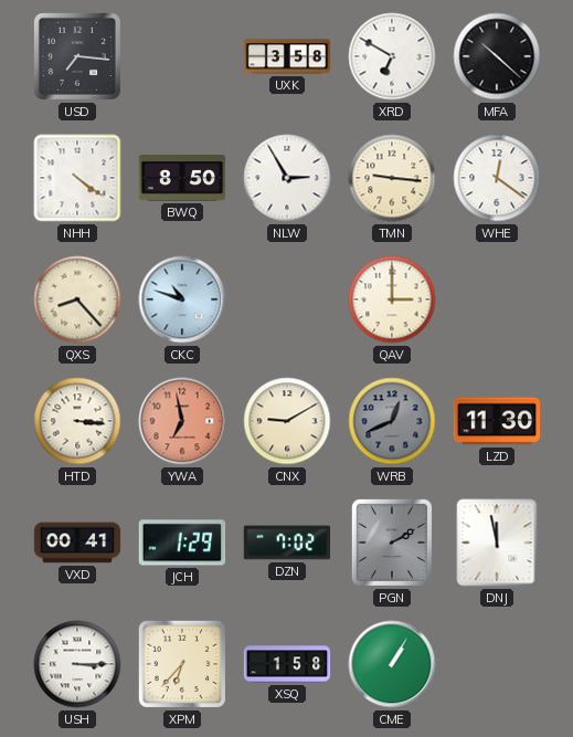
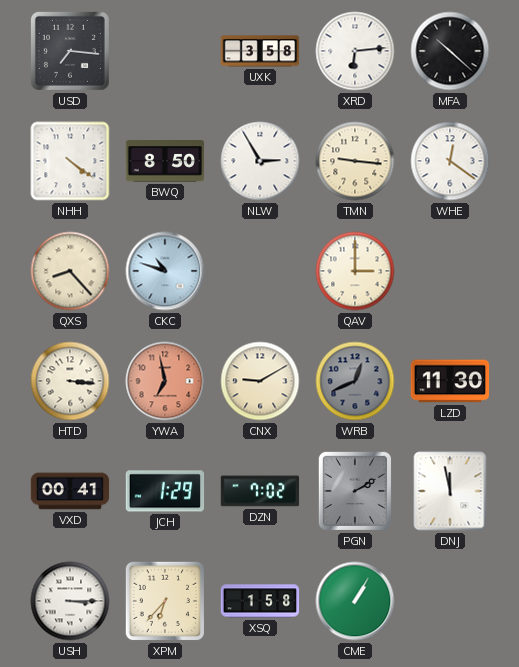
XRD: 6:50 -> 6:14 (355, 51)
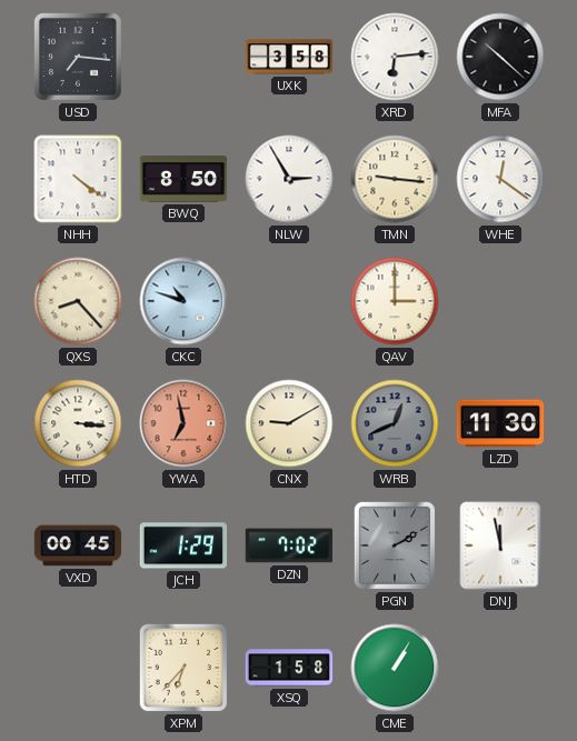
VXD: 00:41 -> 00:45 (78, 545)
USH: 3:15 -> none (70, 601)
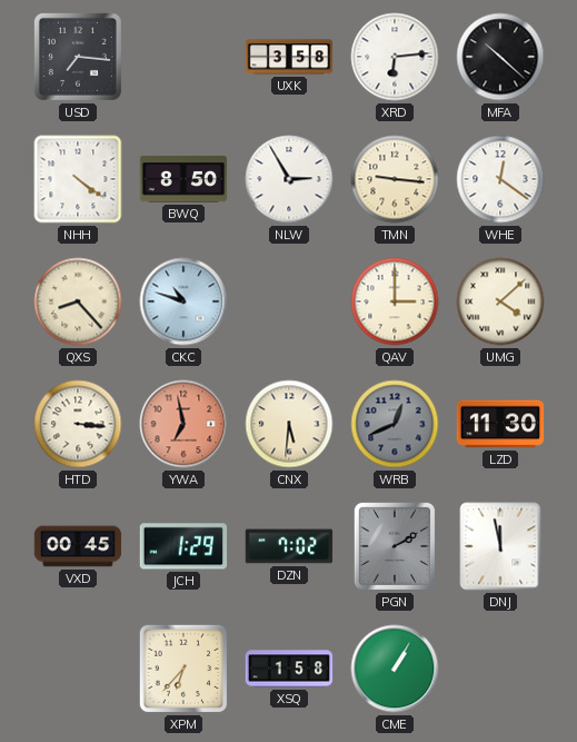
UMG: none -> 4:08 (500, 301)
CNX: 9:10 -> 5:31 (289, 424)
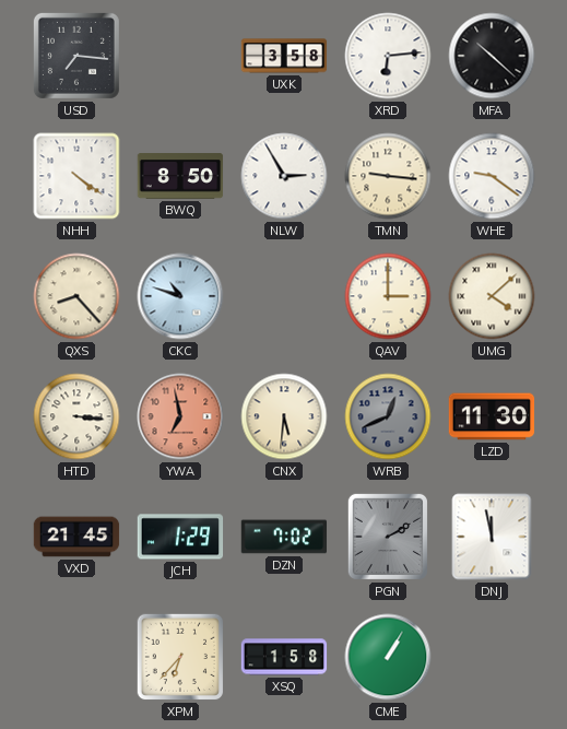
WHE: 12:21 -> 9:21 (492, 176)
VXD: 00:45 -> 21:45 (76, 537)
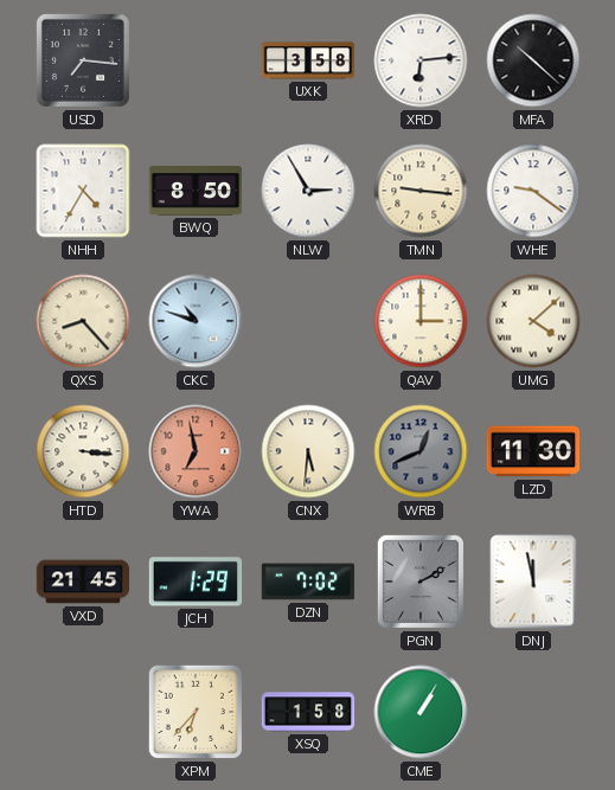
NHH: 4:21 -> 4:35 (83, 191)
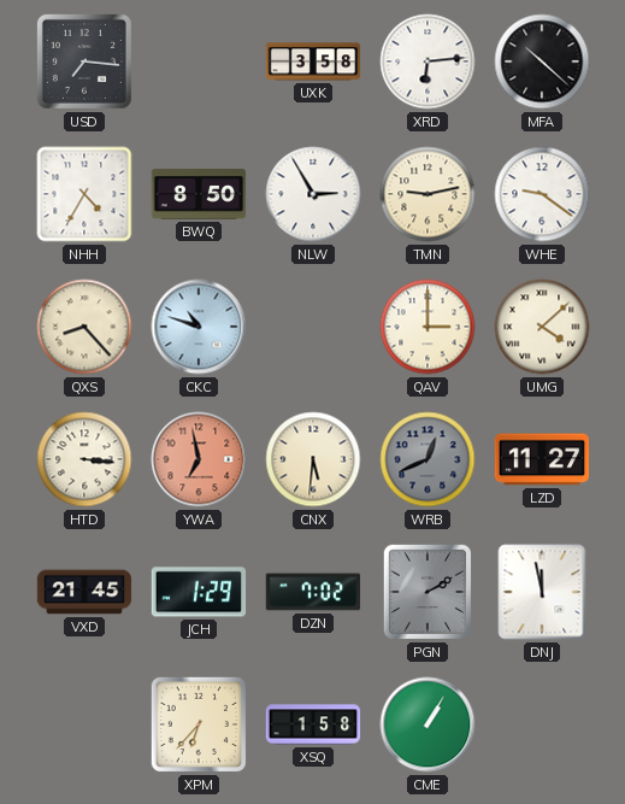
TMN: 9:16 -> 9:13 (428, 194)
LZD: 11:30 -> 11:27 (542, 459)
